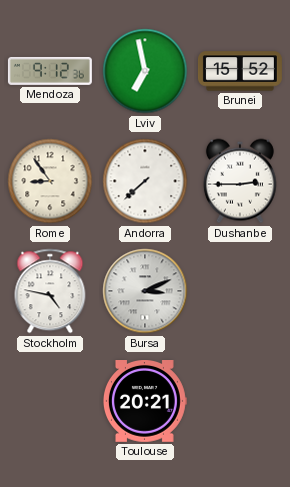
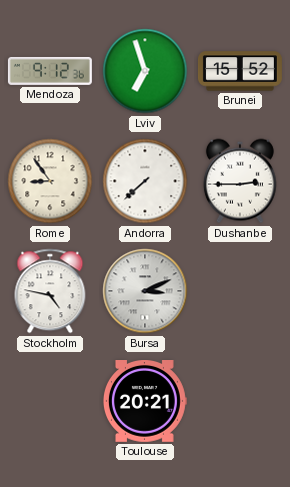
Lviv: 6:58 -> 6:57 (145, 71)
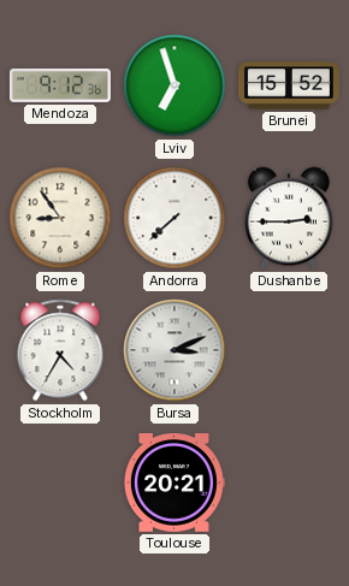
Stockholm: 4:47 -> 4:35 (60, 350)
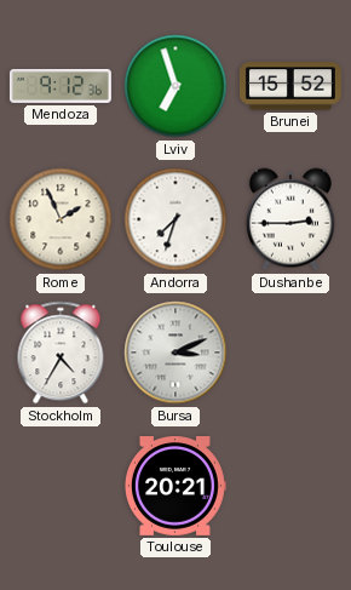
Rome: 8:54 -> 1:56 (61, 219)
Andorra: 7:38 -> 7:33 (175, 219)
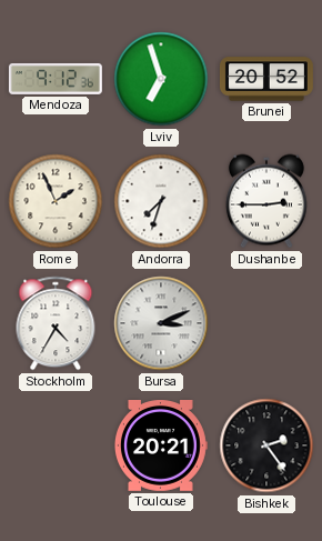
Brunei: 15:52 -> 20:52 (266, 79)
Bishkek: none -> 2:24 (266, 445)
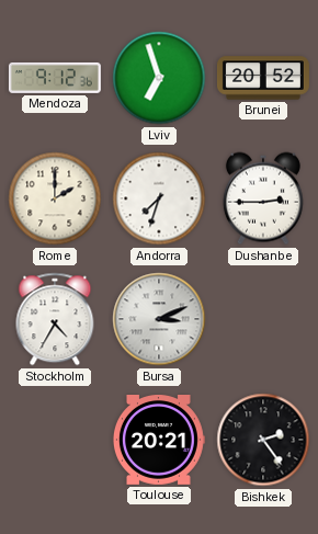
Rome: 1:56 -> 2:00 (55, 198)
